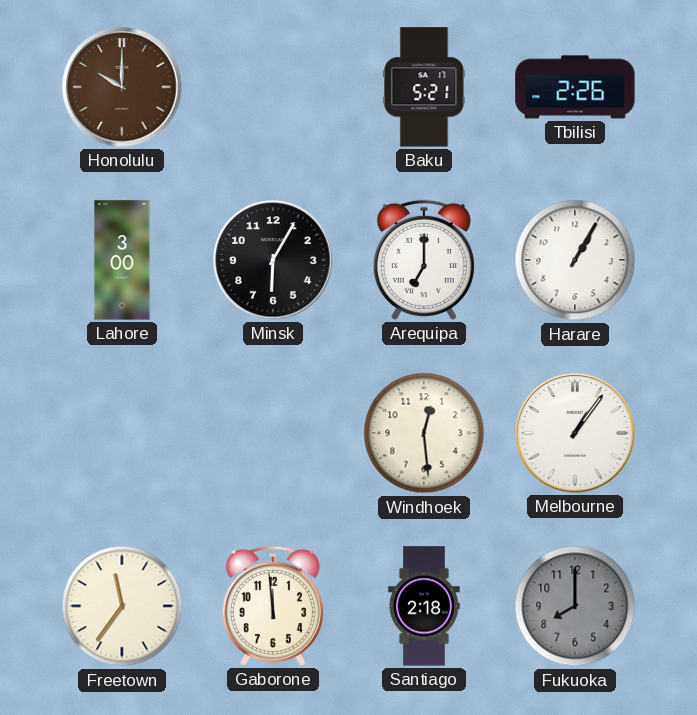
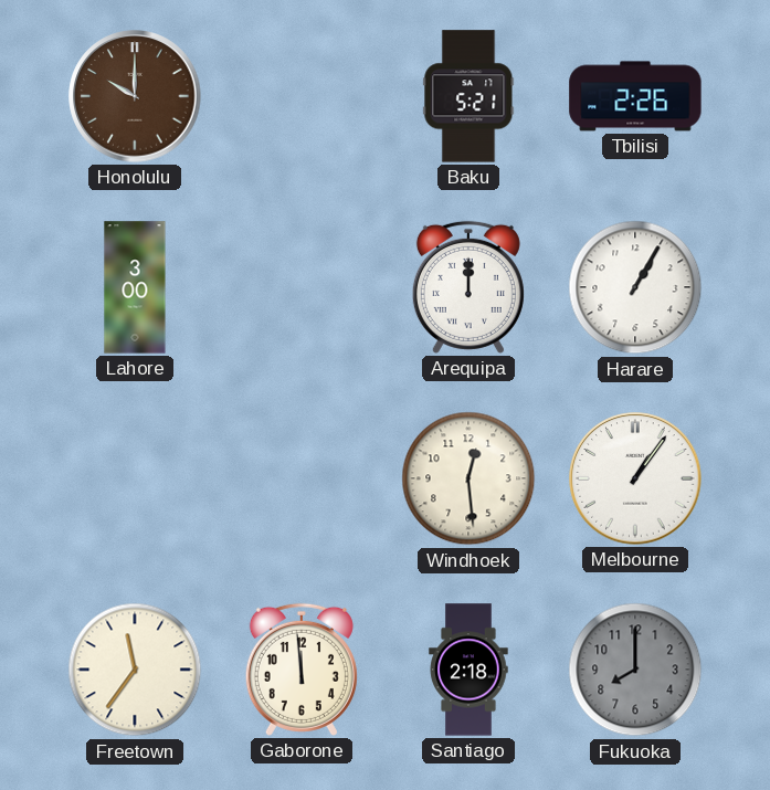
Minsk: 6:05 -> none (273, 260)
Arequipa: 7:00 -> 12:00 (468, 287)
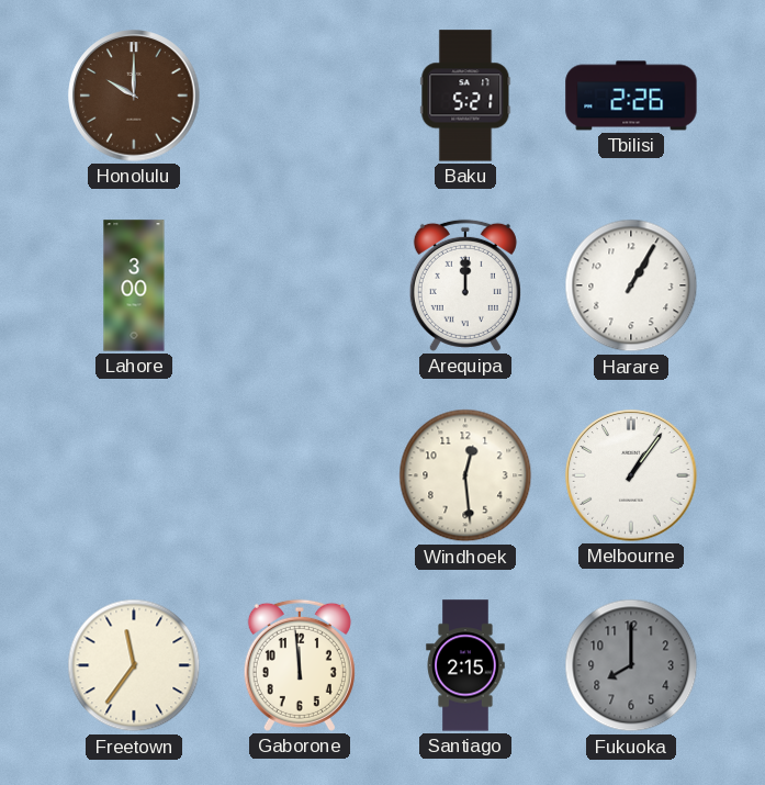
Santiago: 2:18 -> 2:15 (465, 665)
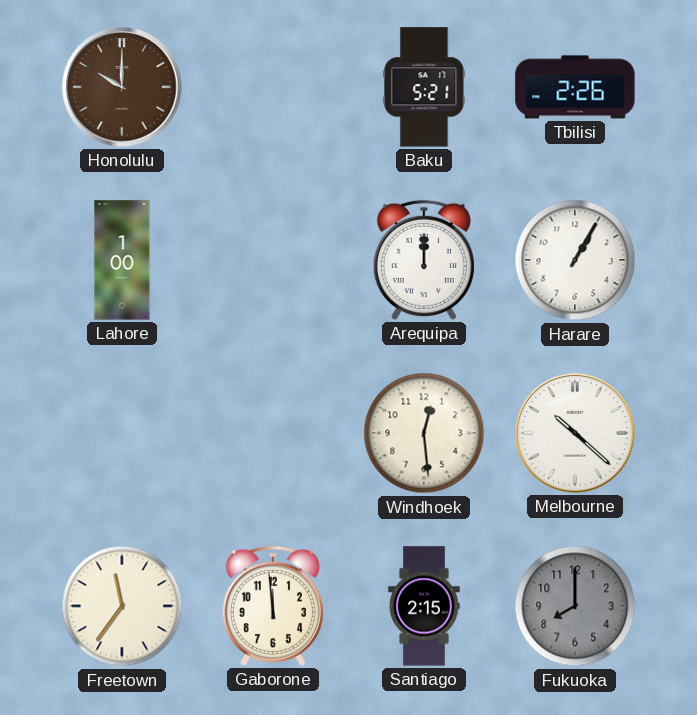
Lahore: 3:00 -> 1:00 (122, 260)
Melbourne: 1:06 -> 10:22 (575, 433)
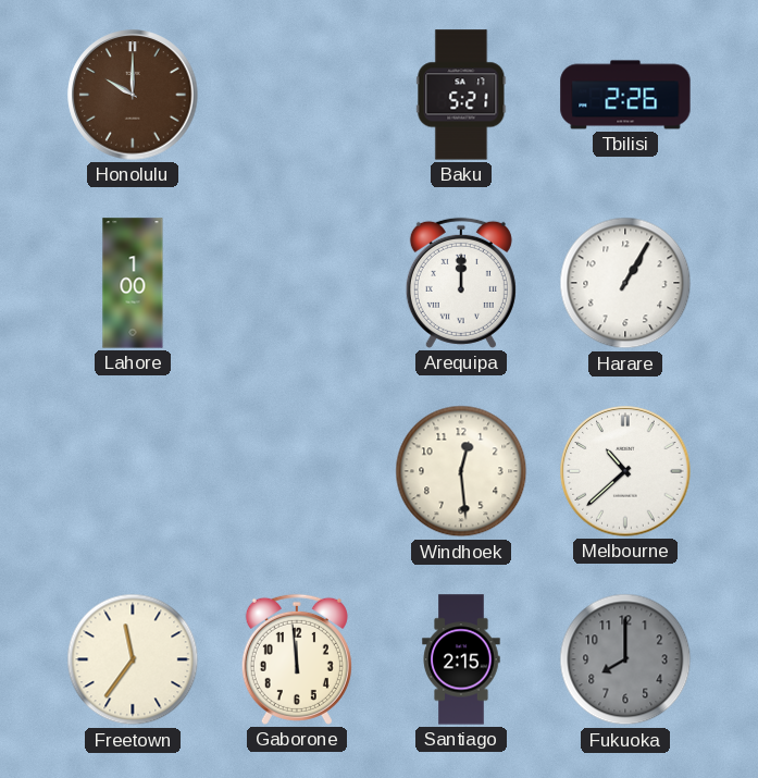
Melbourne: 10:22 -> 10:38 (625, 471)
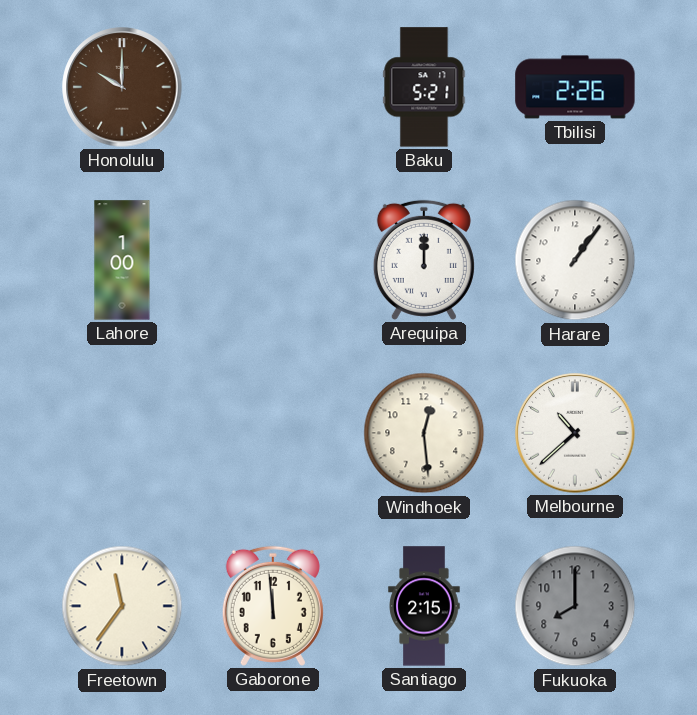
Harare: 1:05 -> 1:06 (575, 260)
